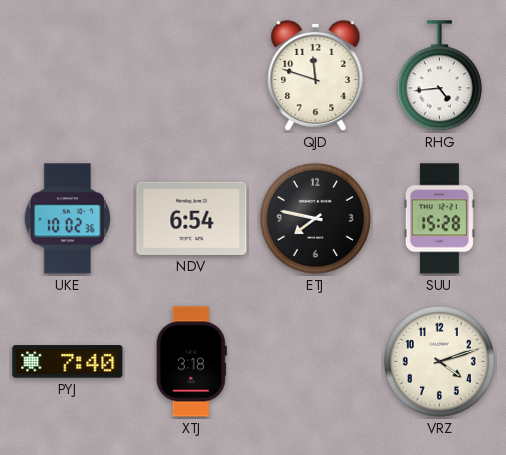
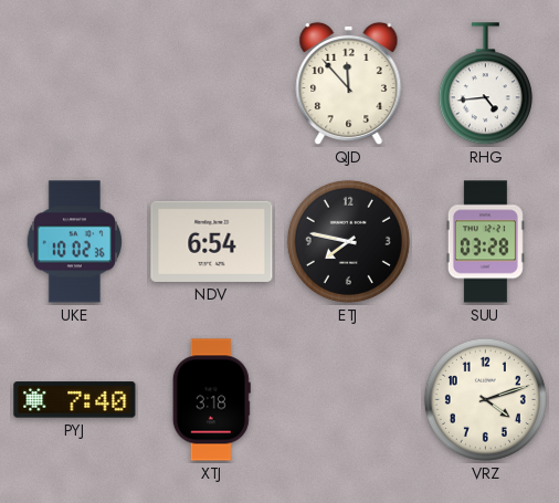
QJD: 11:48 -> 11:53 (349, 84)
SUU: 15:28 -> 03:28 (485, 242)
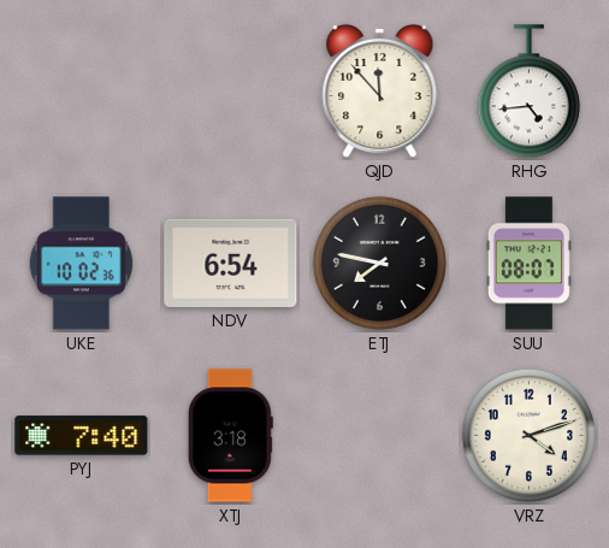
SUU: 03:28 -> 08:07 (528, 264)
